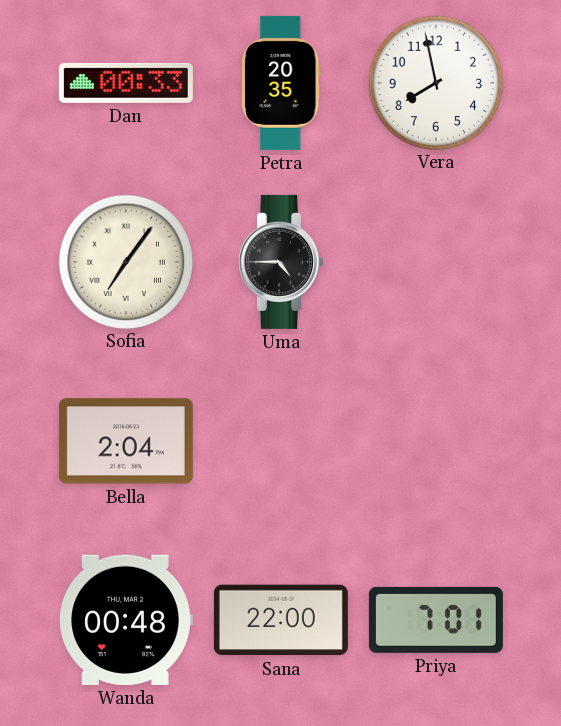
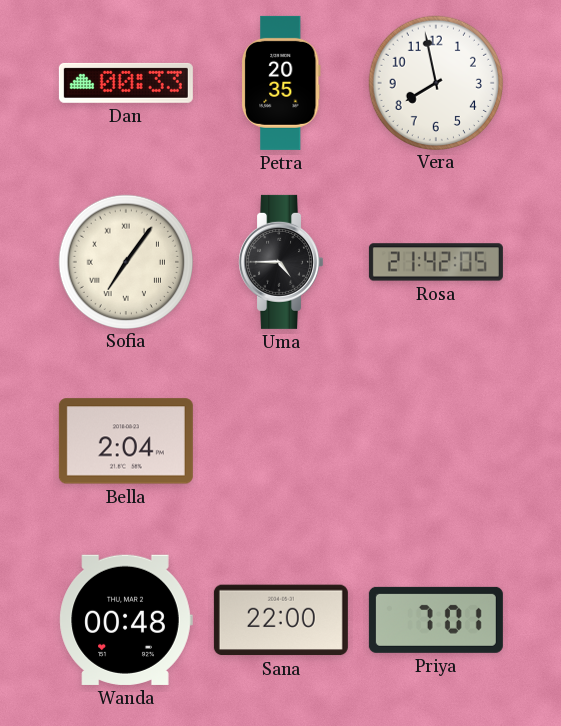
Rosa: none -> 21:42 (436, 262)
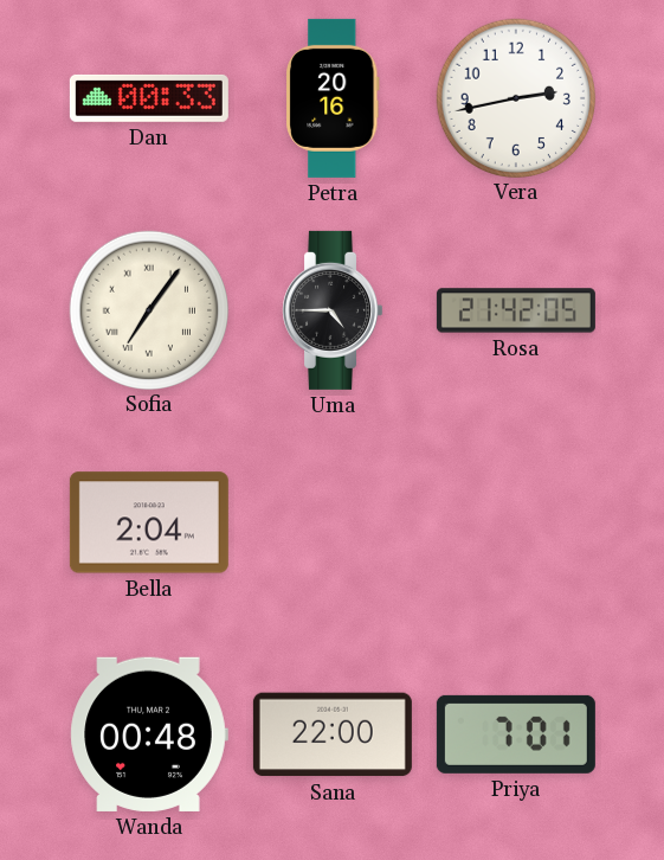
Petra: 20:35 -> 20:16 (334, 98)
Vera: 7:58 -> 2:43 (515, 97)
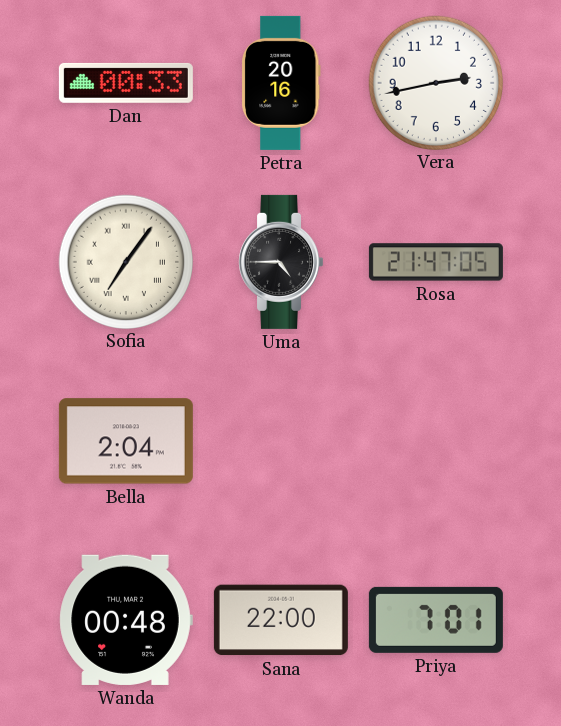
Rosa: 21:42 -> 21:47 (436, 262)
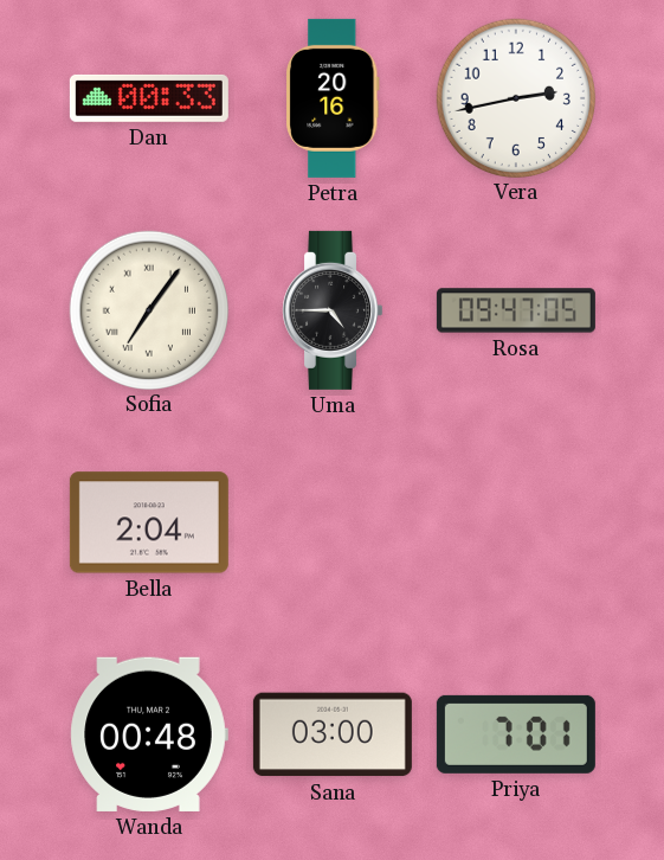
Rosa: 21:47 -> 09:47 (516, 310)
Sana: 22:00 -> 03:00 (333, 734)
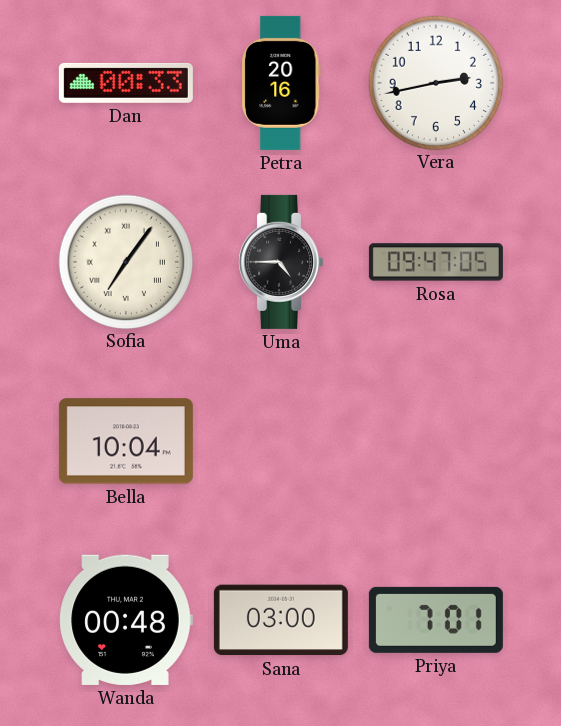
Bella: 2:04 -> 10:04 (126, 441)
